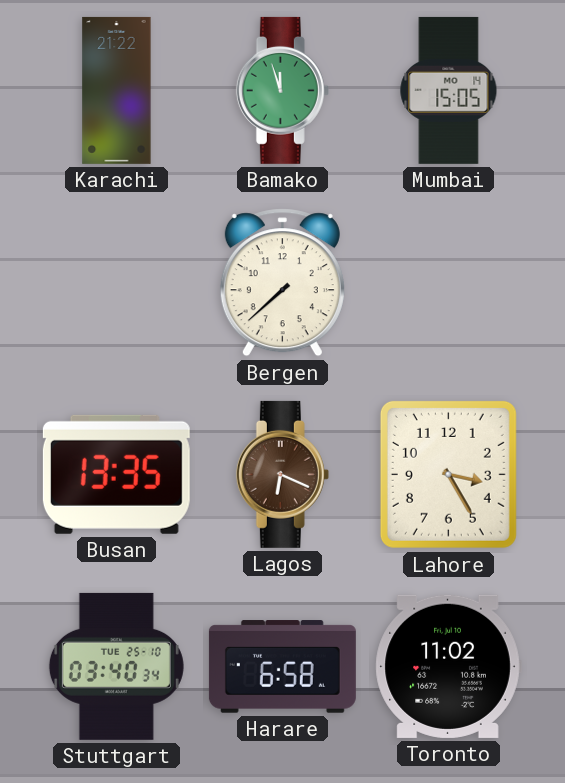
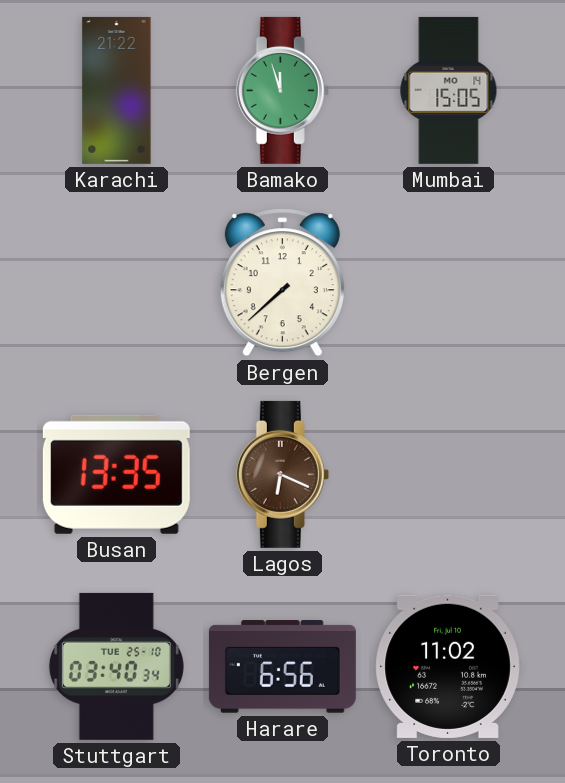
Lahore: 3:25 -> none (448, 474)
Harare: 6:58 -> 6:56 (282, 667)
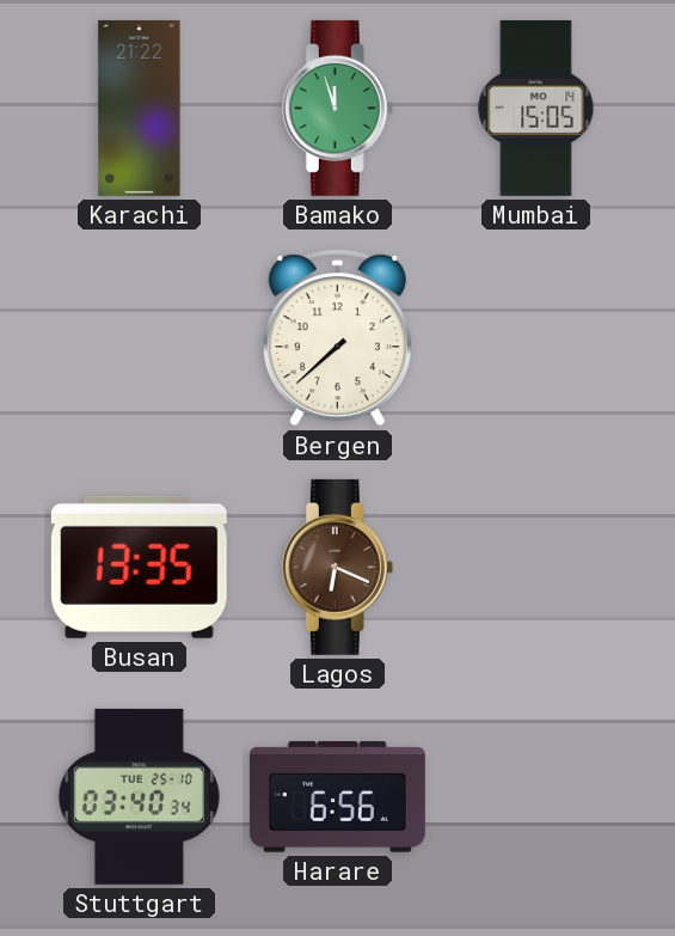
Toronto: 11:02 -> none (448, 666)
